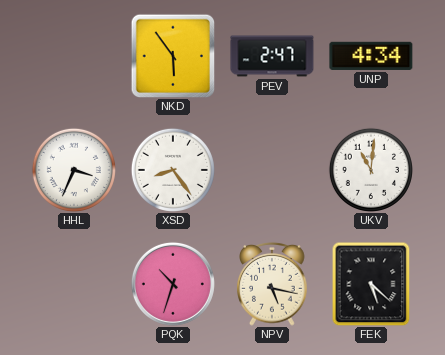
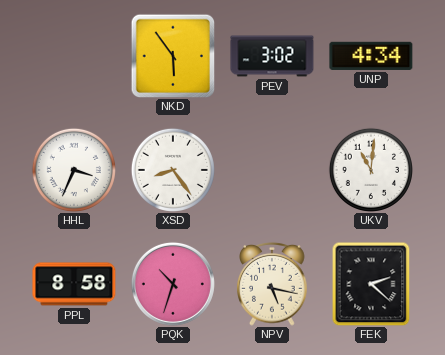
PEV: 2:47 -> 3:02 (272, 56)
PPL: none -> 8:58 (74, 284)
FEK: 5:22 -> 2:22 (371, 284)
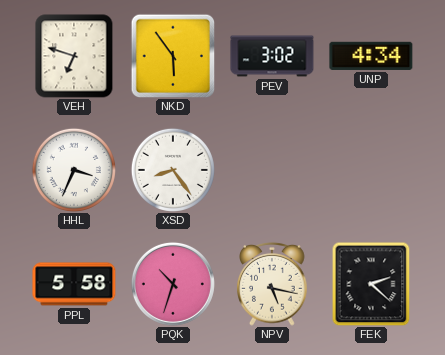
VEH: none -> 6:48 (74, 56)
UKV: 11:01 -> none (371, 170)
PPL: 8:58 -> 5:58 (74, 284)
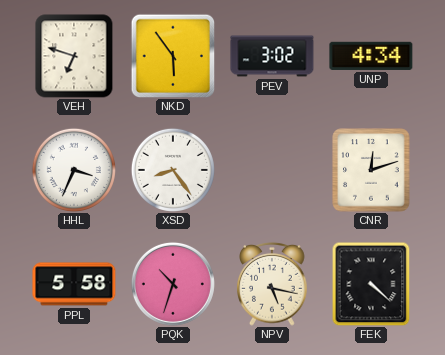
CNR: none -> 12:12 (371, 170)
FEK: 2:22 -> 4:22 (371, 284)
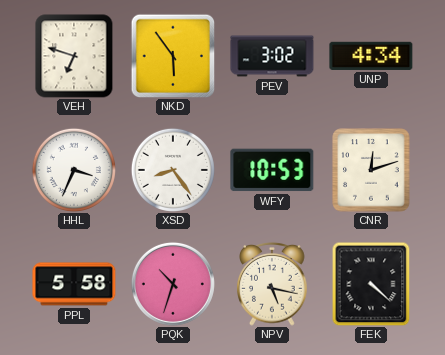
WFY: none -> 10:53 (272, 170)
